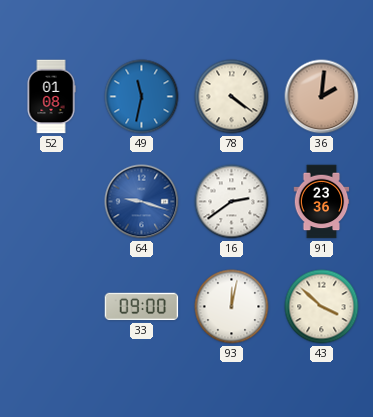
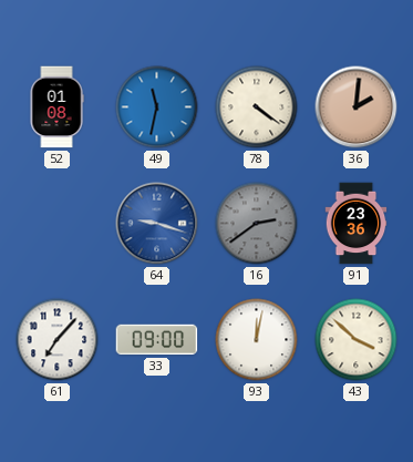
16 dial: white -> grey (257, 224)
61: none -> 7:07 (58, 340)
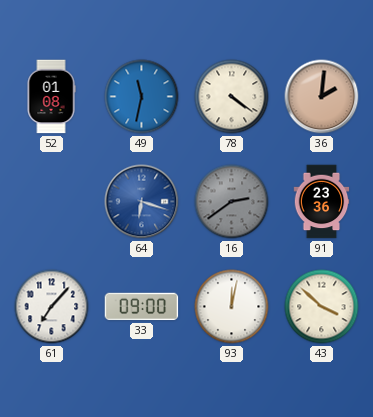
64: 9:18 -> 6:18 (142, 202)
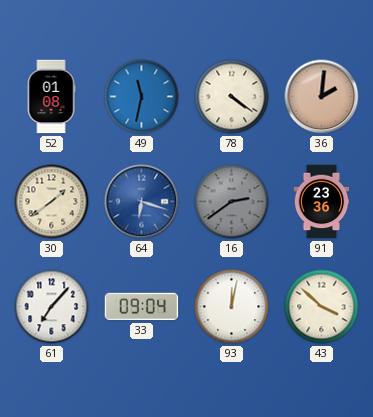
30: none -> 1:39 (52, 202)
33: 09:00 -> 09:04 (142, 307)
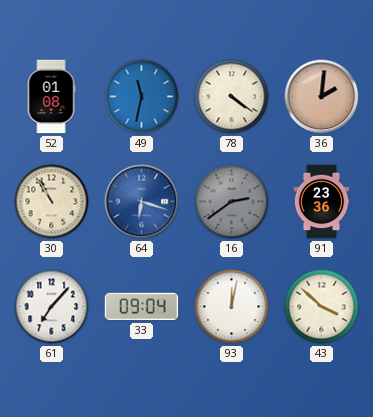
30: 1:39 -> 10:55 (52, 202)
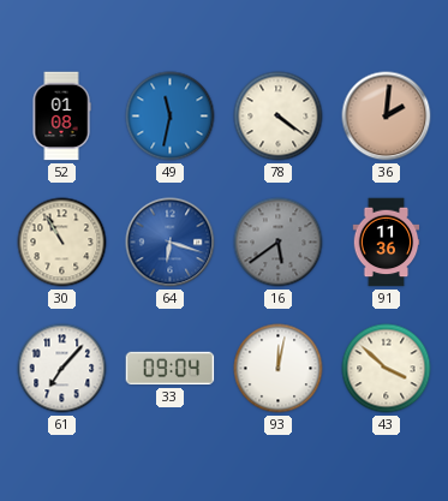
16: 2:39 -> 5:39 (279, 243)
91: 23:36 -> 11:36 (387, 243)
